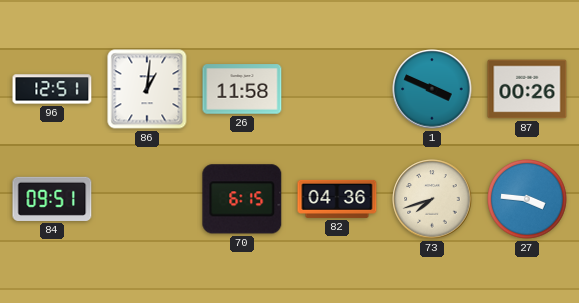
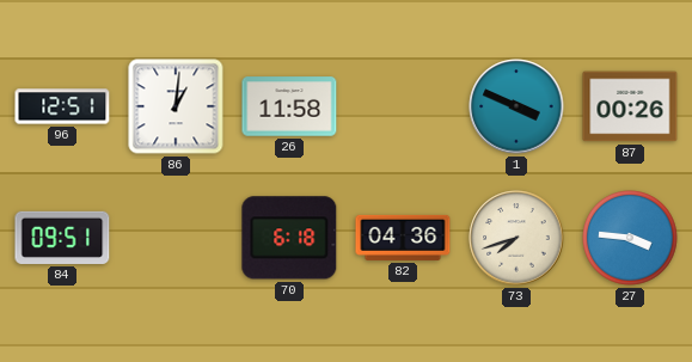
70: 6:15 -> 6:18 (289, 238)
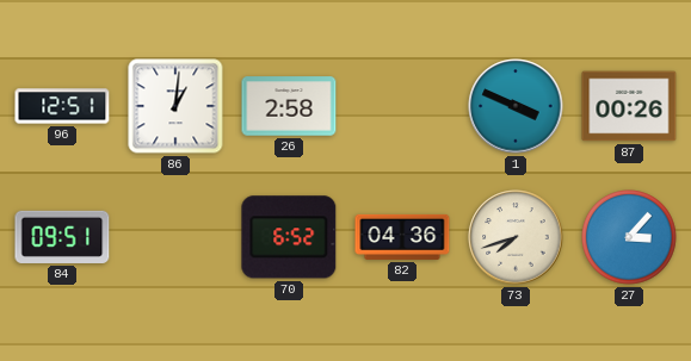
26: 11:58 -> 2:58 (289, 106)
70: 6:18 -> 6:52 (289, 237)
27: 3:46 -> 3:07 (629, 237)
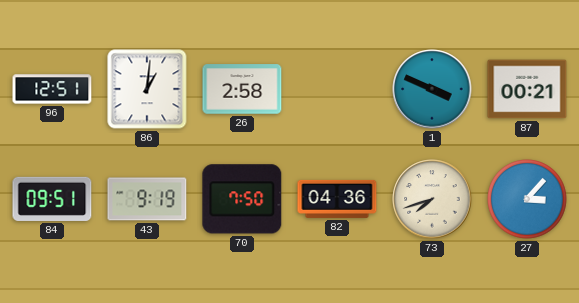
87: 00:26 -> 00:21 (527, 89)
43: none -> 9:19 (147, 199)
70: 6:52 -> 7:50 (242, 199)
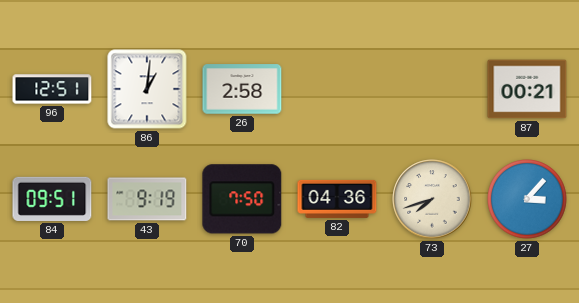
1: 3:49 -> none (432, 89)
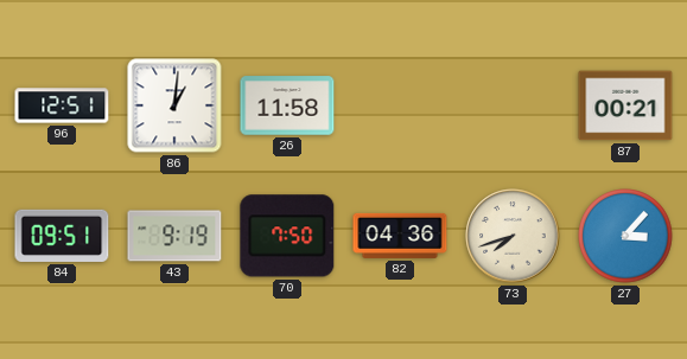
26: 2:58 -> 11:58 (287, 105)
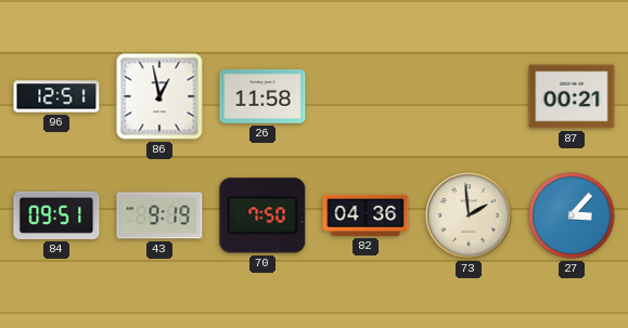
86: 1:01 -> 12:58 (159, 96)
73: 7:42 -> 1:59 (469, 215)
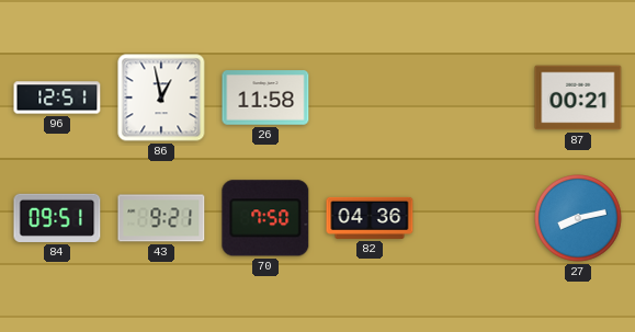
43: 9:19 -> 9:21 (161, 218)
73: 1:59 -> none (469, 215)
27: 3:07 -> 8:13 (578, 218)
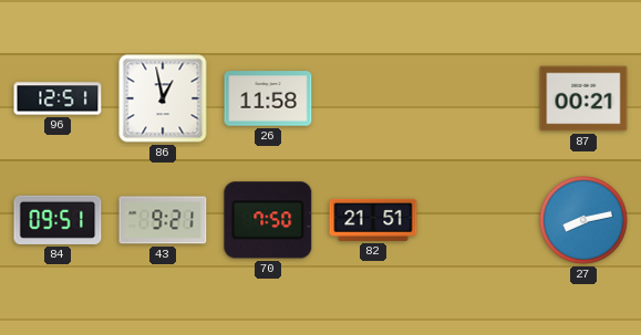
82: 04:36 -> 21:51 (373, 220)
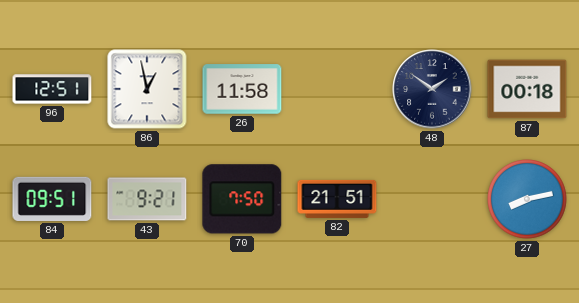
48: none -> 1:51 (432, 89)
87: 00:21 -> 00:18 (527, 89)
